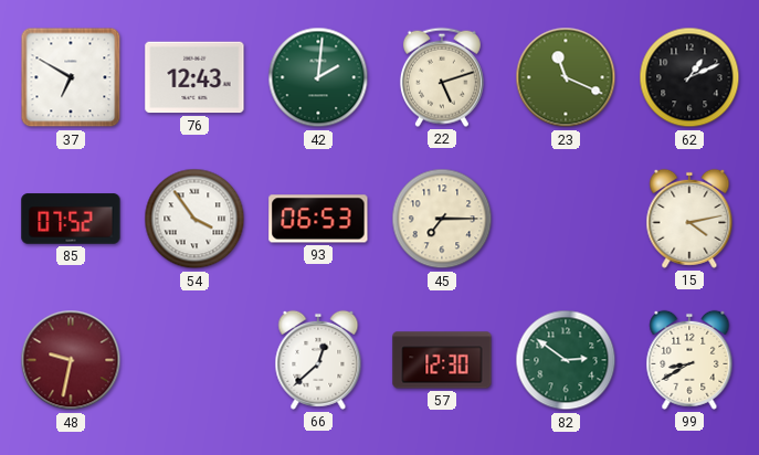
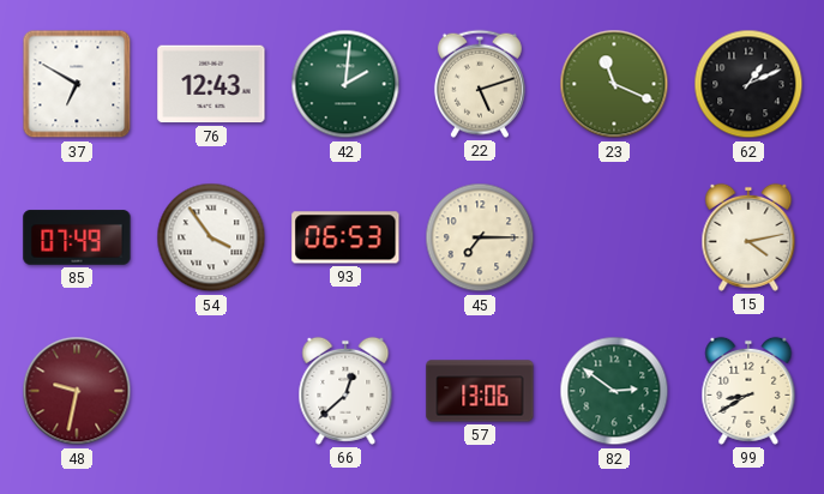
85: 07:52 -> 07:49 (77, 237)
57: 12:30 -> 13:06 (480, 391)
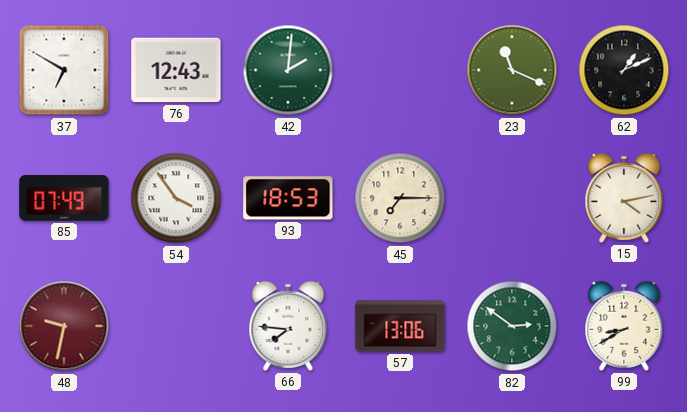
22: 5:12 -> none (480, 84)
93: 06:53 -> 18:53 (288, 198)
66: 12:38 -> 7:46 (288, 326)
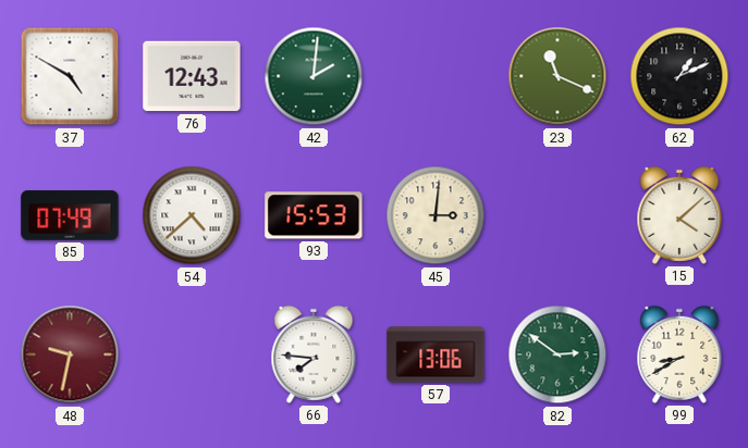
37: 6:50 -> 4:50 (70, 76)
54: 3:54 -> 4:38 (192, 215)
93: 18:53 -> 15:53 (314, 215)
45: 7:15 -> 3:01 (436, 215)
15: 4:13 -> 4:08 (679, 215)
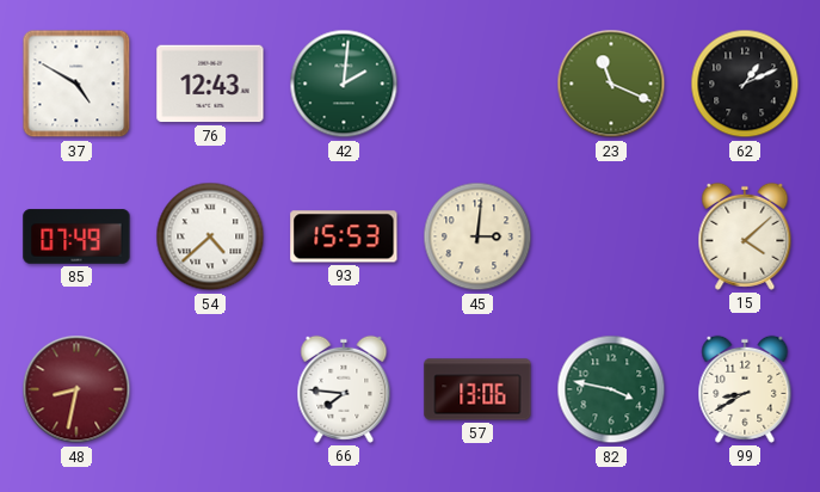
48: 9:32 -> 8:32 (76, 389)
82: 2:51 -> 3:47 (611, 389)
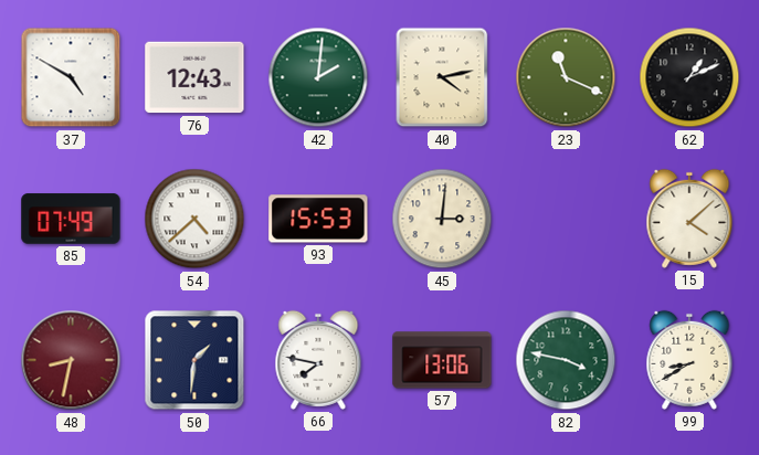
40: none -> 4:13 (442, 77)
50: none -> 1:31 (194, 360)
66: 7:46 -> 7:47 (318, 360)
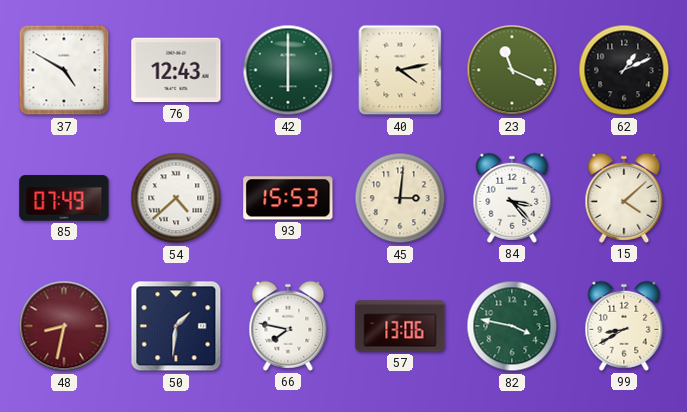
42: 2:01 -> 6:00 (288, 70)
84: none -> 3:23 (512, 198)
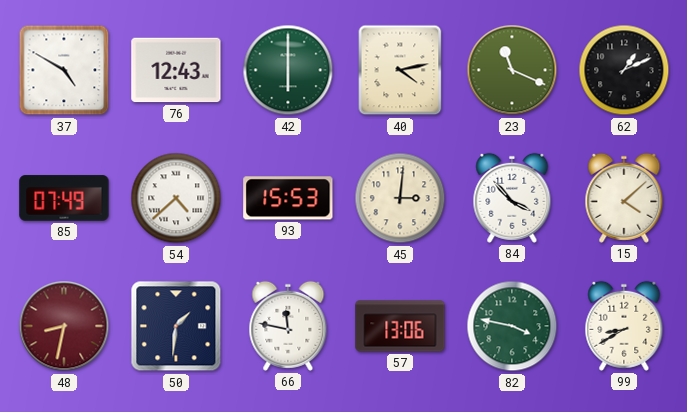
84: 3:23 -> 3:53 (512, 198)
66: 7:47 -> 11:47 (288, 326)
